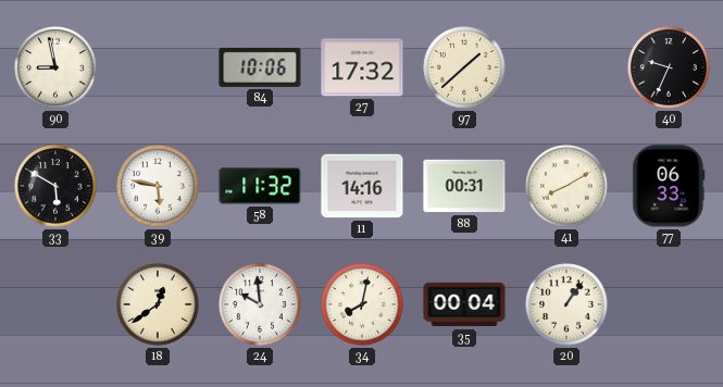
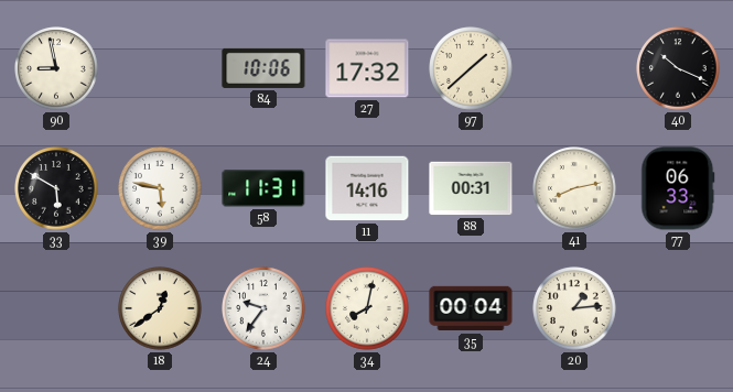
40: 9:34 -> 10:19 (678, 68)
58: 11:32 -> 11:31 (263, 188)
41: 8:10 -> 8:13 (574, 188)
24: 9:59 -> 9:36 (263, 308)
20: 1:06 -> 1:14 (574, 308)
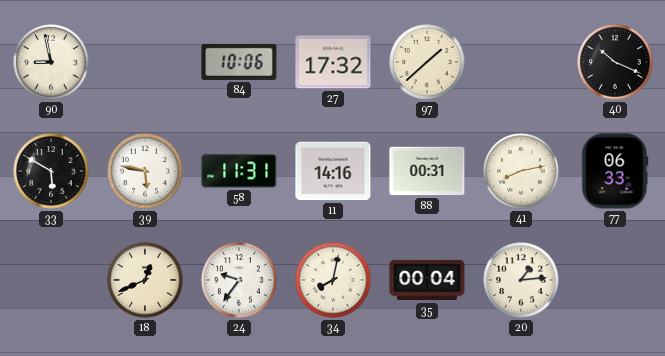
18: 12:39 -> 12:41 (145, 280)
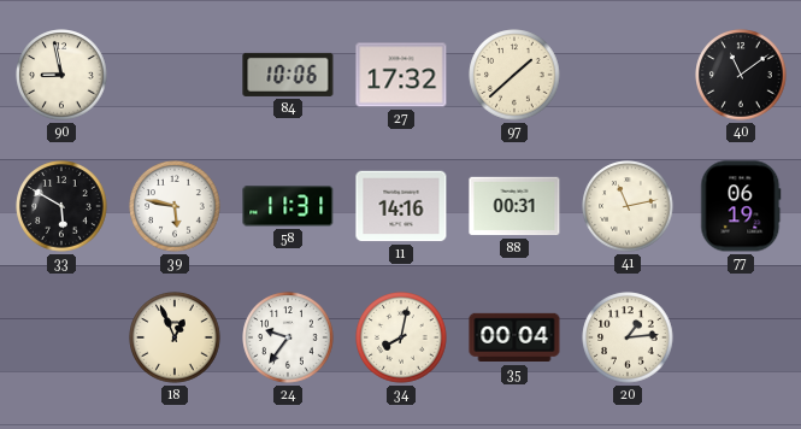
40: 10:19 -> 11:09 (741, 75)
41: 8:13 -> 11:13 (628, 206)
77: 06:33 -> 06:19 (741, 206)
18: 12:41 -> 12:56 (175, 337)
